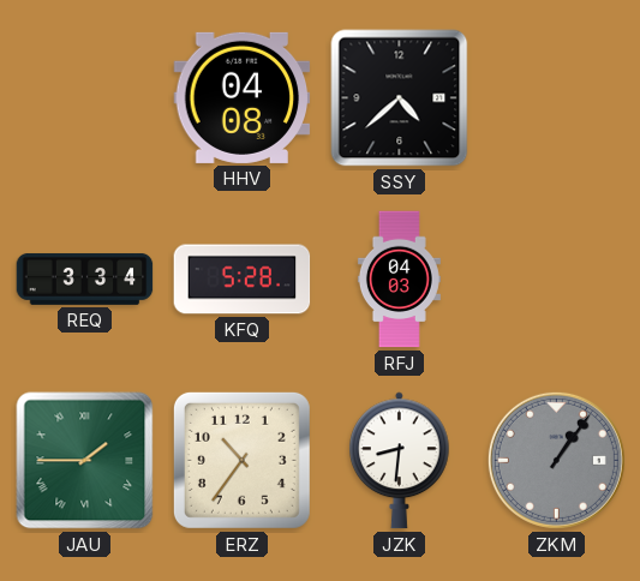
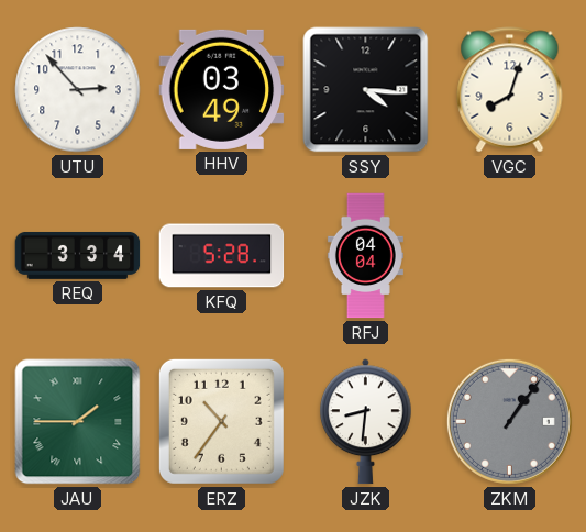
UTU: none -> 2:53 (78, 90)
HHV: 04:08 -> 03:49 (222, 89)
SSY: 4:38 -> 4:16 (366, 90)
VGC: none -> 8:03 (510, 90)
RFJ: 04:03 -> 04:04 (365, 256)
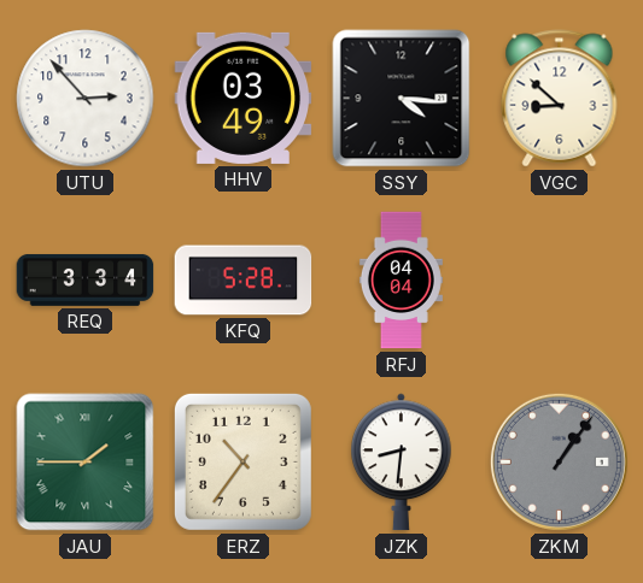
VGC: 8:03 -> 8:52 (560, 99)
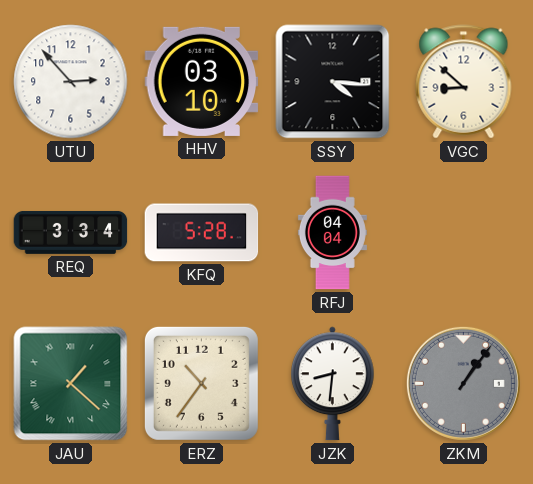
HHV: 03:49 -> 03:10 (202, 81)
JAU: 1:45 -> 1:22 (71, 384)
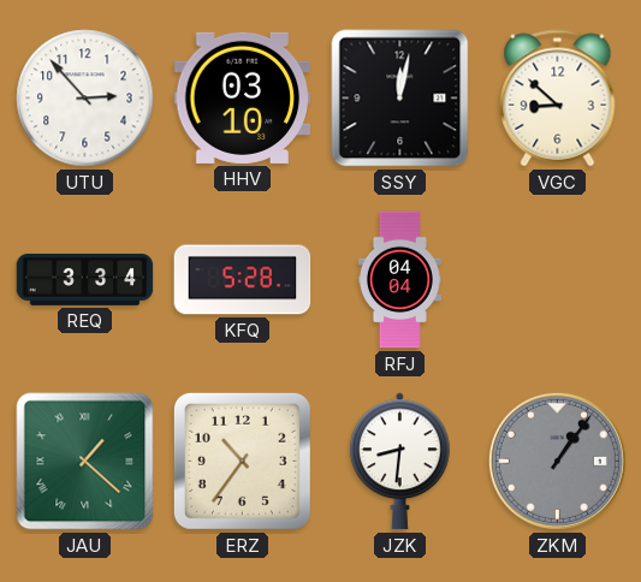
SSY: 4:16 -> 12:02 (400, 99)
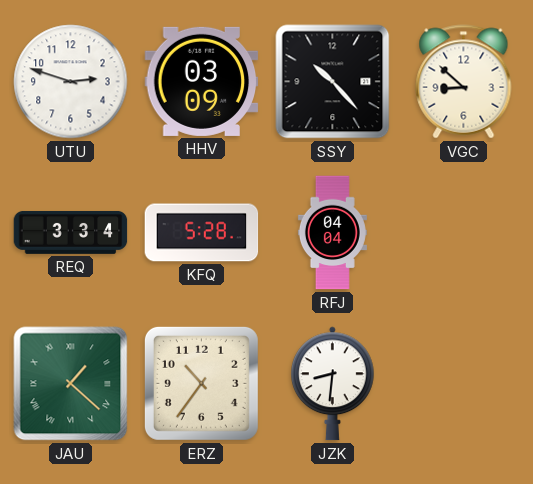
UTU: 2:53 -> 2:48 (71, 82)
HHV: 03:10 -> 03:09 (202, 81)
SSY: 12:02 -> 10:23 (333, 82)
ZKM: 1:06 -> none (557, 461)
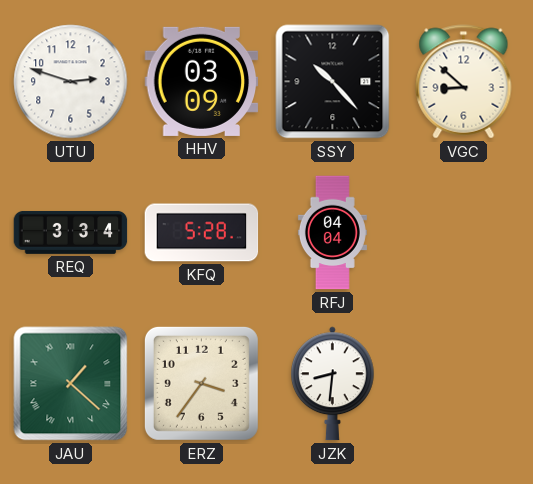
ERZ: 10:36 -> 3:36 (201, 383)
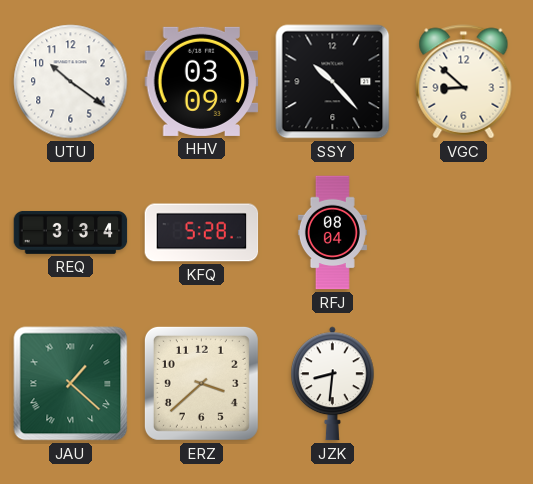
UTU: 2:48 -> 10:21 (71, 82)
RFJ: 04:04 -> 08:04 (332, 233)
ERZ: 3:36 -> 3:38 (201, 383)
